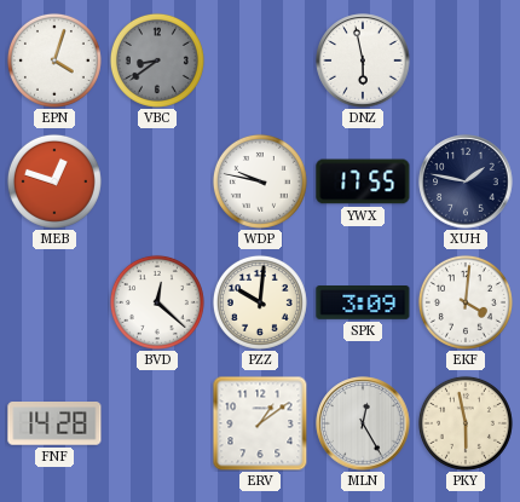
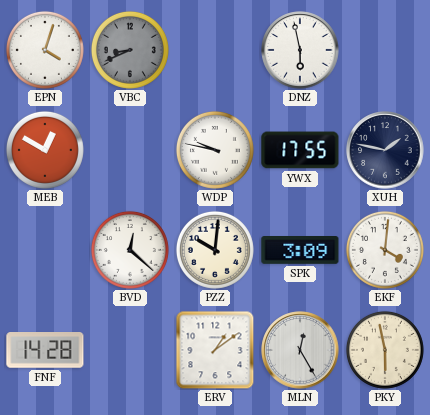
VBC: 8:39 -> 8:41 (130, 50)
MEB: 12:48 -> 12:50 (45, 150)
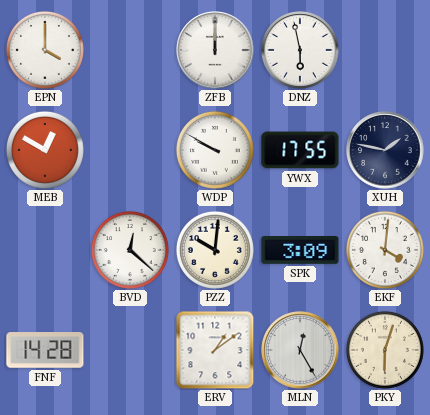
EPN: 4:03 -> 4:00 (45, 50)
VBC: 8:41 -> none (130, 50)
ZFB: none -> 12:00 (215, 50)
WDP: 9:47 -> 9:50 (215, 150)
PKY: 5:58 -> 6:03 (385, 350)
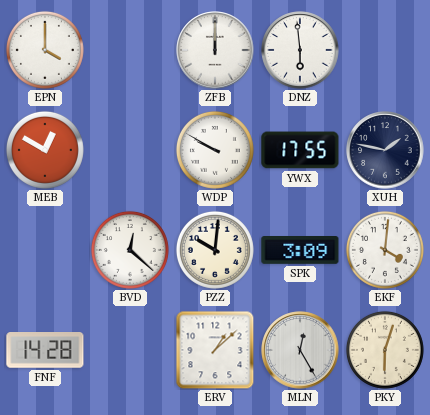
DNZ: 5:58 -> 5:59 (300, 50)
ERV: 1:09 -> 1:08 (215, 350)
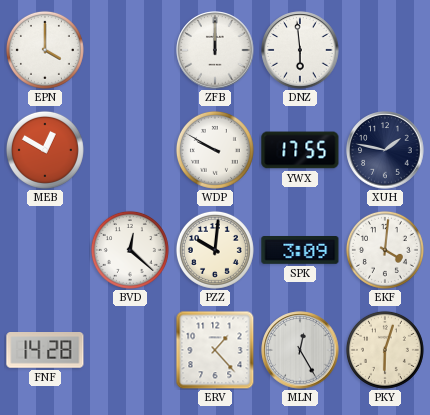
ERV: 1:08 -> 1:23 (215, 350)
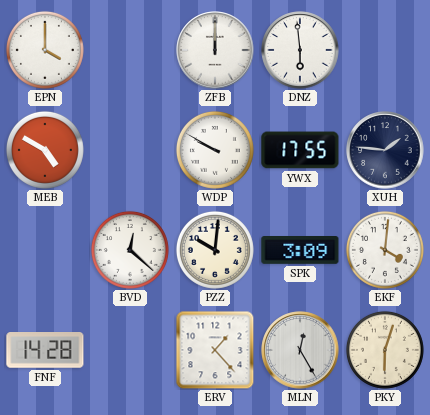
MEB: 12:50 -> 4:50 (45, 150)
XUH: 1:47 -> 1:46 (385, 150)
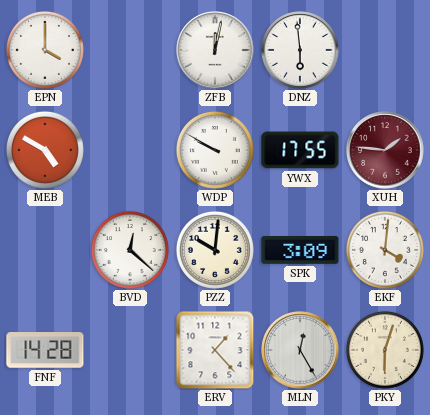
ZFB: 12:00 -> 12:02 (215, 50)
XUH dial: navy -> burgundy (385, 150)
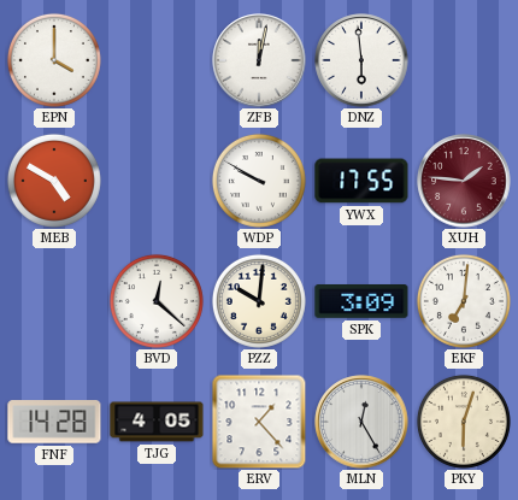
EKF: 4:01 -> 7:01 (464, 301)
TJG: none -> 4:05 (157, 422)
